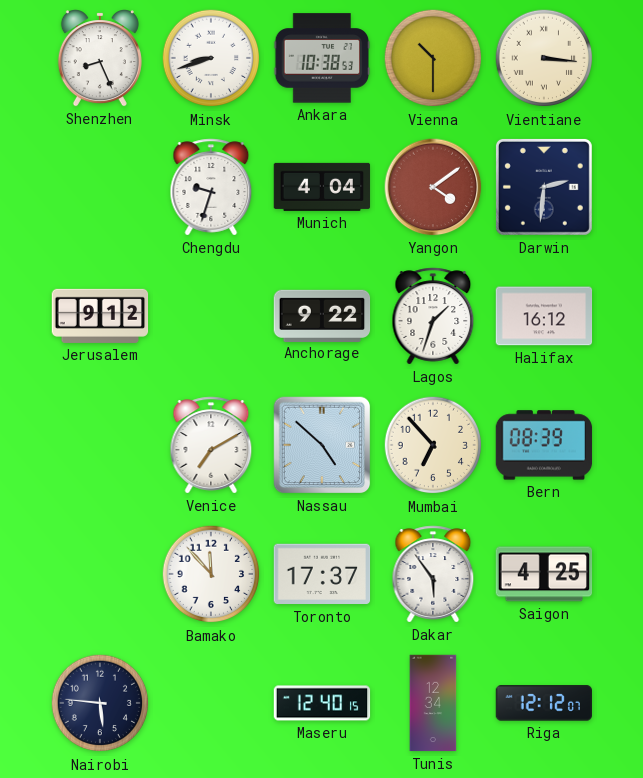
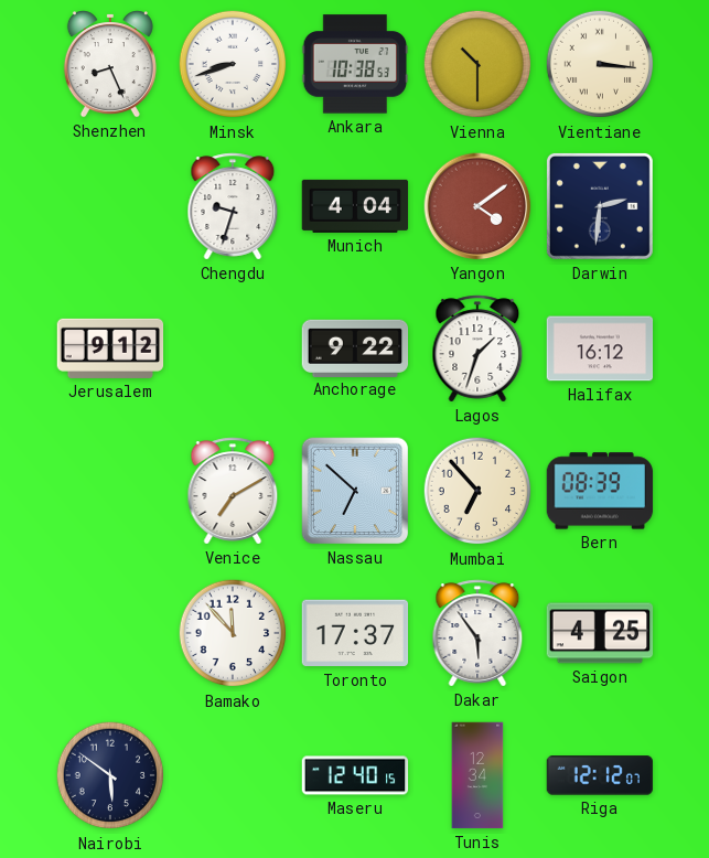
Nassau: 4:52 -> 6:52 (355, 491)
Nairobi: 5:46 -> 5:51 (110, 775)
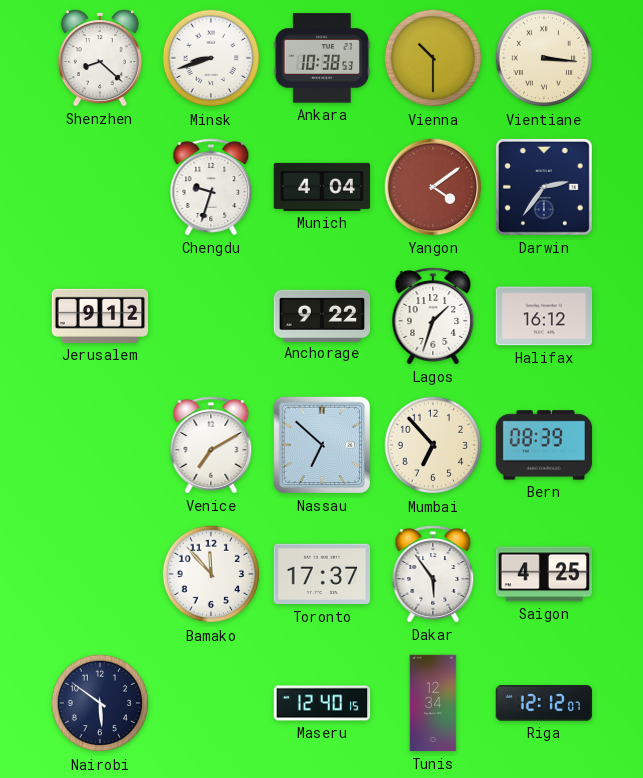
Shenzhen: 8:26 -> 8:22 (100, 58)
Darwin: 2:31 -> 2:36 (544, 187)
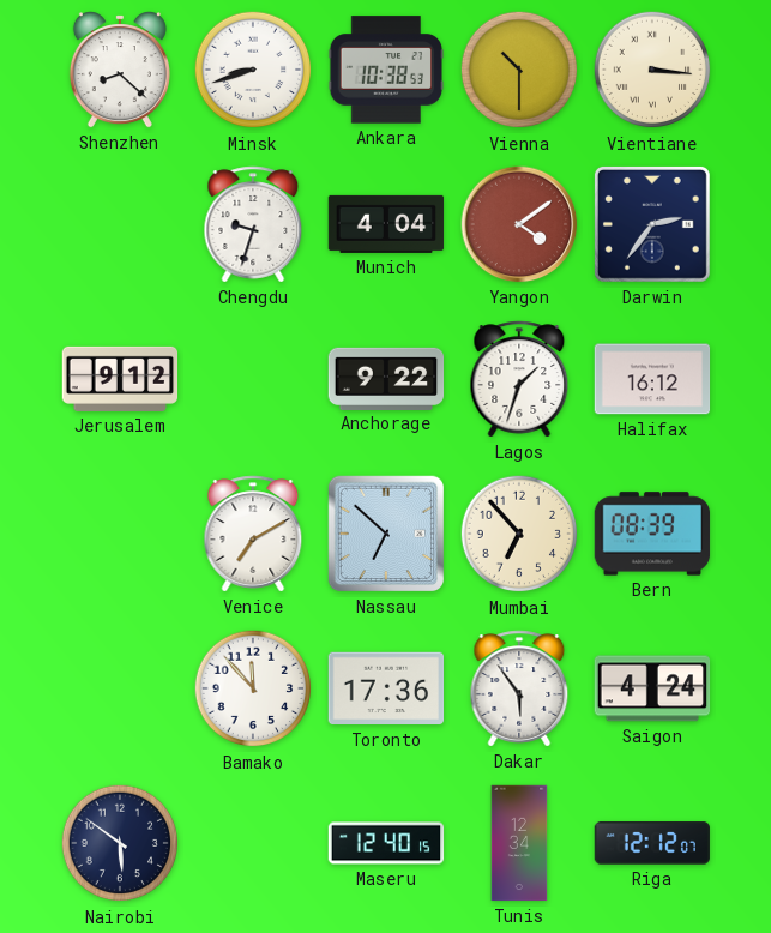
Toronto: 17:37 -> 17:36 (386, 688)
Saigon: 4:25 -> 4:24 (652, 688)
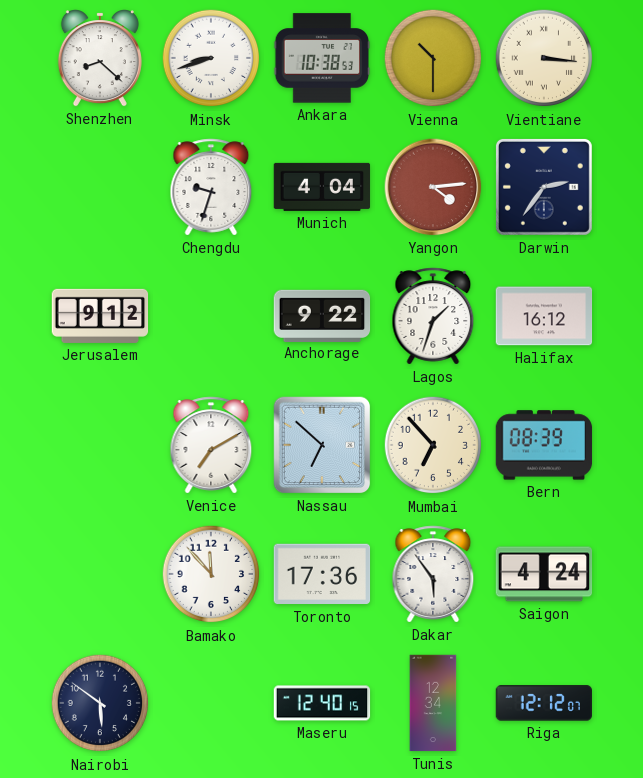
Yangon: 4:09 -> 4:14 (433, 187)
